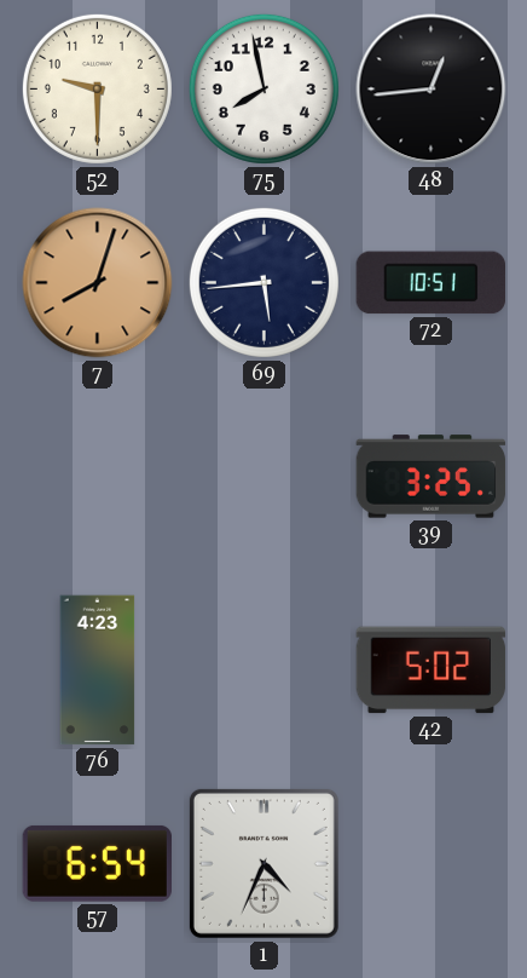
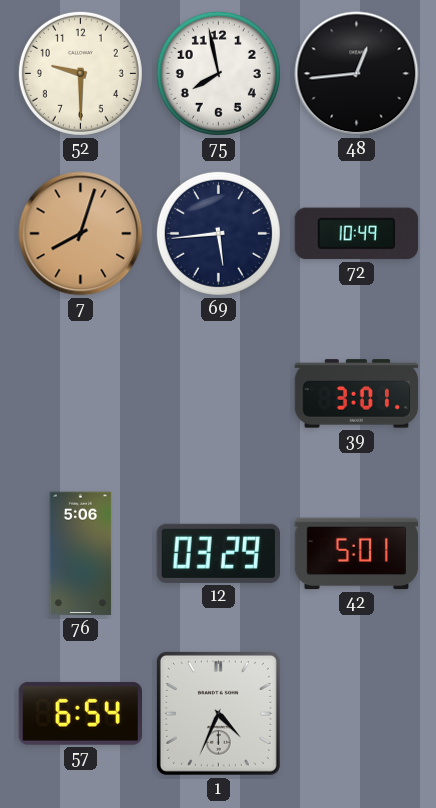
72: 10:51 -> 10:49 (356, 234)
39: 3:25 -> 3:01 (357, 394)
76: 4:23 -> 5:06 (81, 554)
12: none -> 03:29 (218, 553)
42: 5:02 -> 5:01 (357, 554)
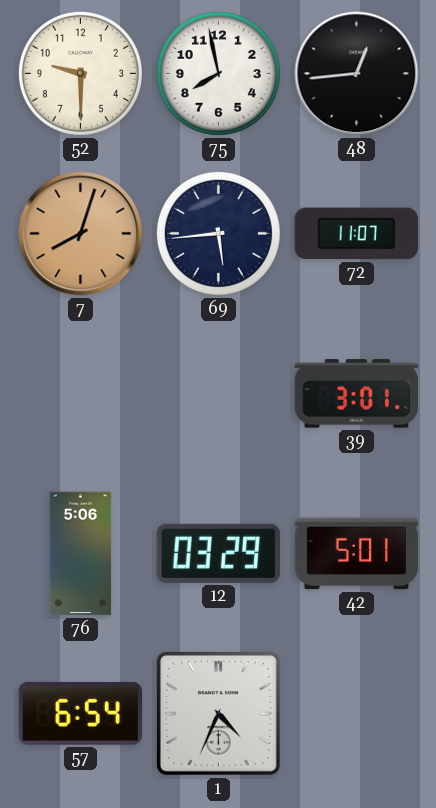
72: 10:49 -> 11:07 (356, 234)
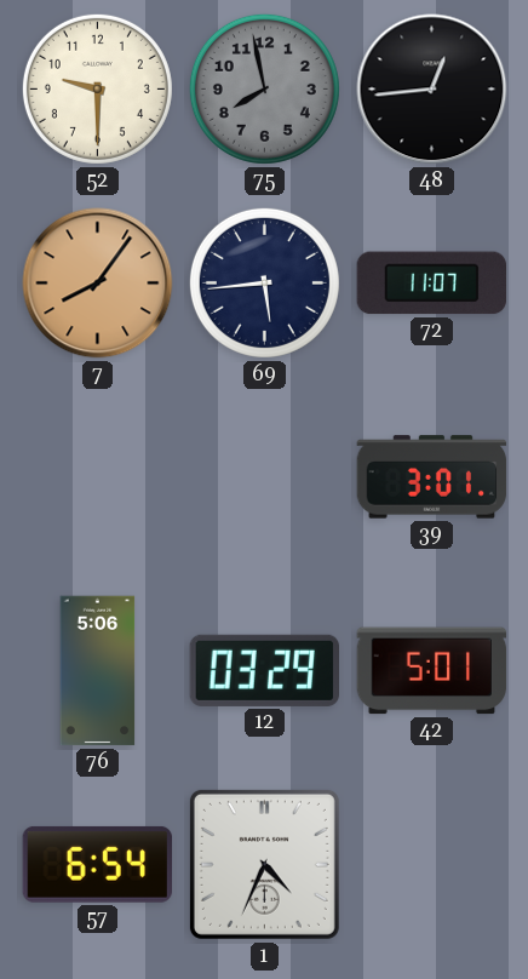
75 dial: white -> grey (264, 88)
7: 8:03 -> 8:06 (98, 284)
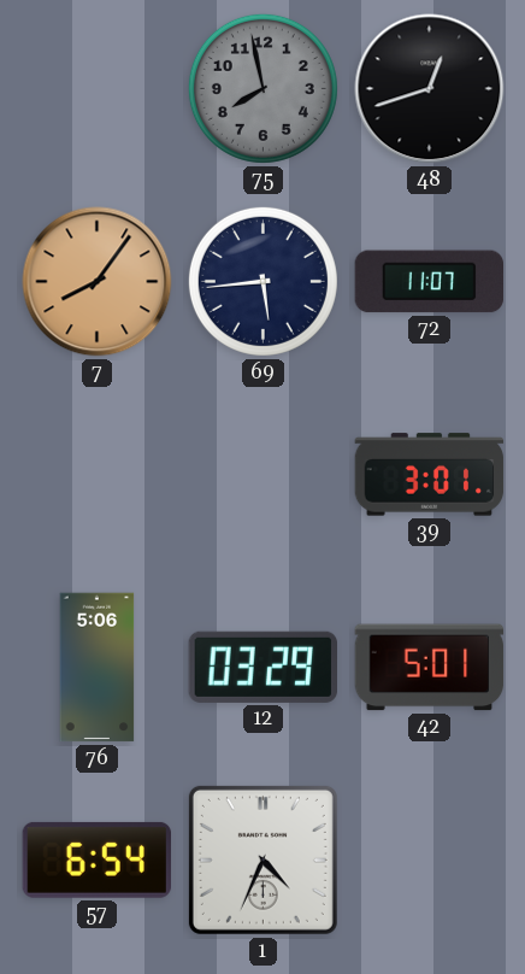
52: 9:30 -> none (97, 88)
48: 12:44 -> 12:42 (430, 89)
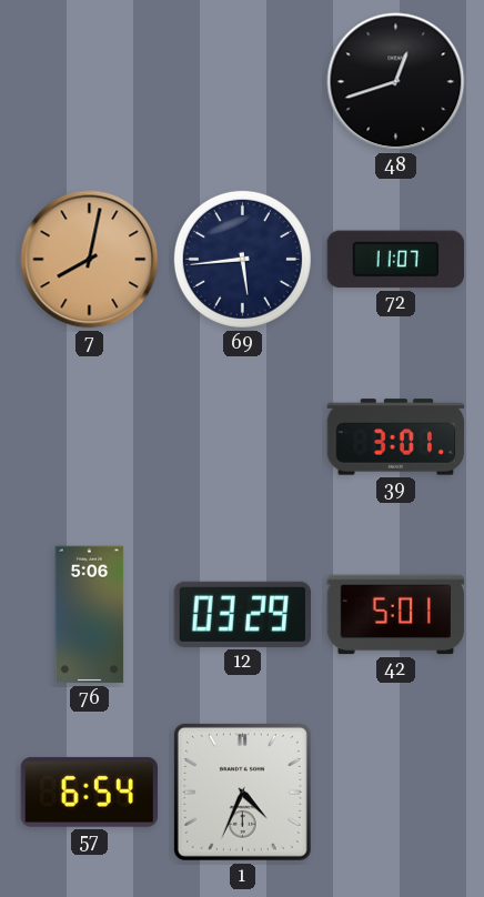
75: 7:58 -> none (262, 88)
7: 8:06 -> 8:02 (90, 260)
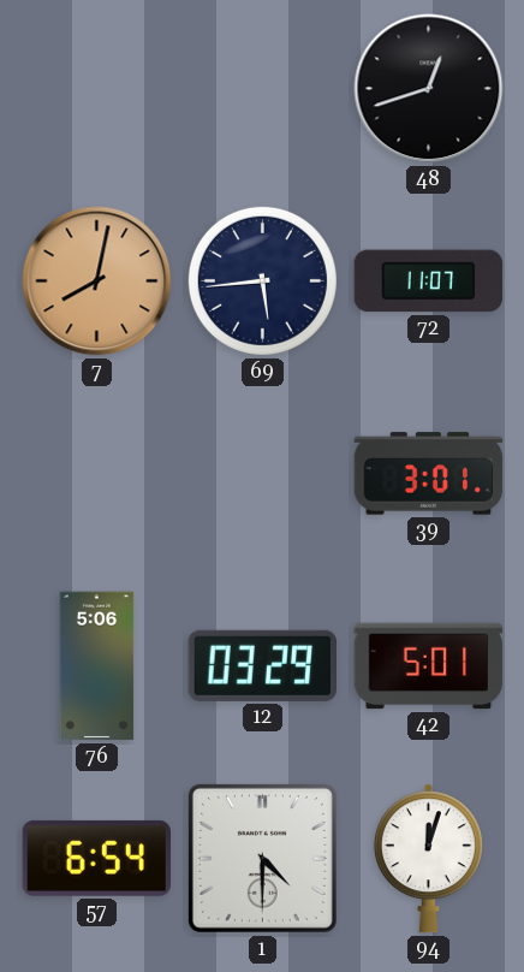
1: 4:34 -> 4:30 (262, 858)
94: none -> 12:03 (428, 859)
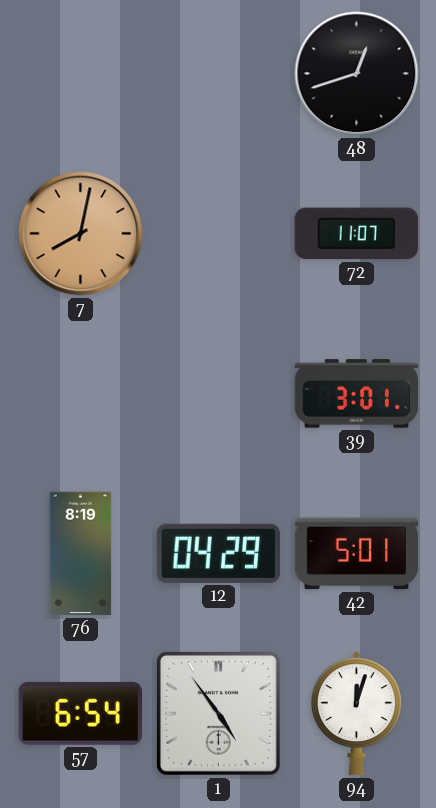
69: 5:44 -> none (262, 280)
76: 5:06 -> 8:19 (81, 554)
12: 03:29 -> 04:29 (218, 553)
1: 4:30 -> 4:54 (218, 713)
